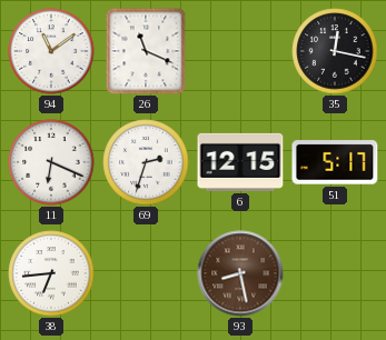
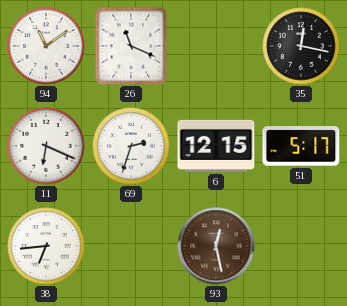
93: 8:28 -> 12:28 (216, 246)
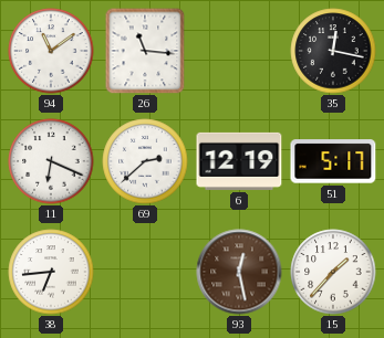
26: 11:19 -> 11:16 (145, 51)
69: 2:33 -> 2:38 (145, 161)
6: 12:15 -> 12:19 (239, 161)
15: none -> 1:37 (333, 272)
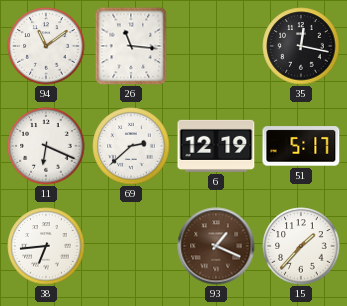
93: 12:28 -> 1:19 (216, 246)
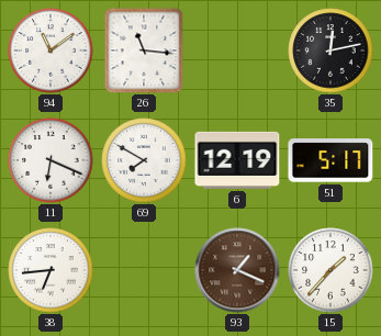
35: 12:17 -> 12:13 (330, 51)
69: 2:38 -> 7:50 (144, 160)
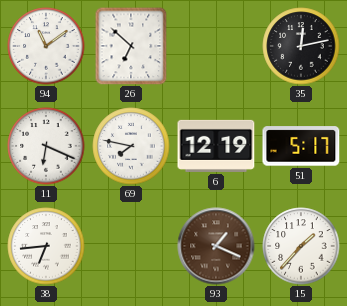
26: 11:16 -> 6:52 (131, 46)
69: 7:50 -> 7:47 (131, 146)
